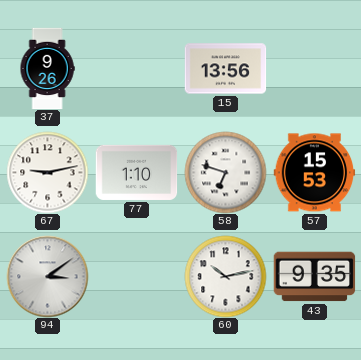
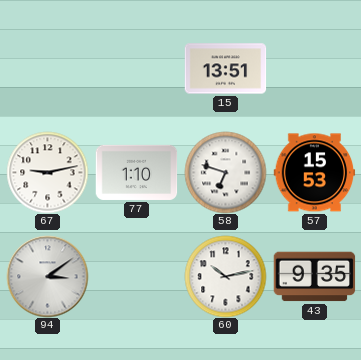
37: 9:26 -> none (47, 68)
15: 13:56 -> 13:51 (225, 69)
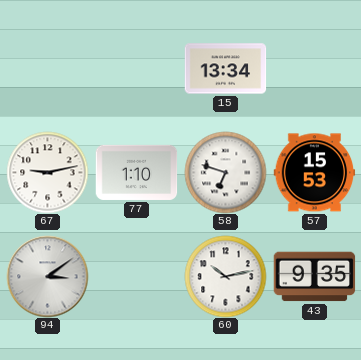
15: 13:51 -> 13:34 (225, 69)
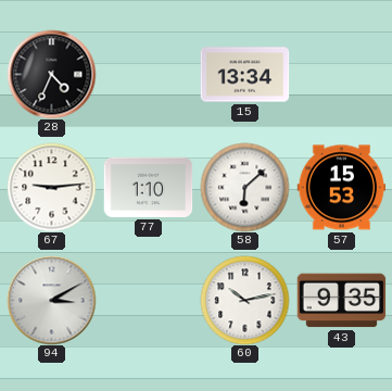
28: none -> 4:34 (51, 74)
67: 9:13 -> 9:14 (51, 187)
58: 6:48 -> 6:08 (244, 187)
94: 3:09 -> 3:10 (51, 300)
